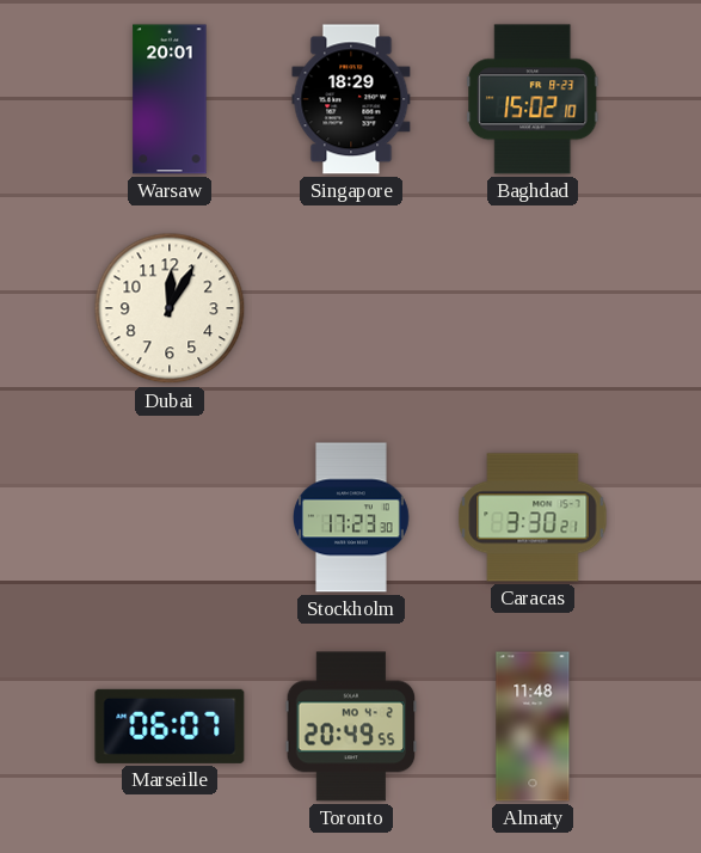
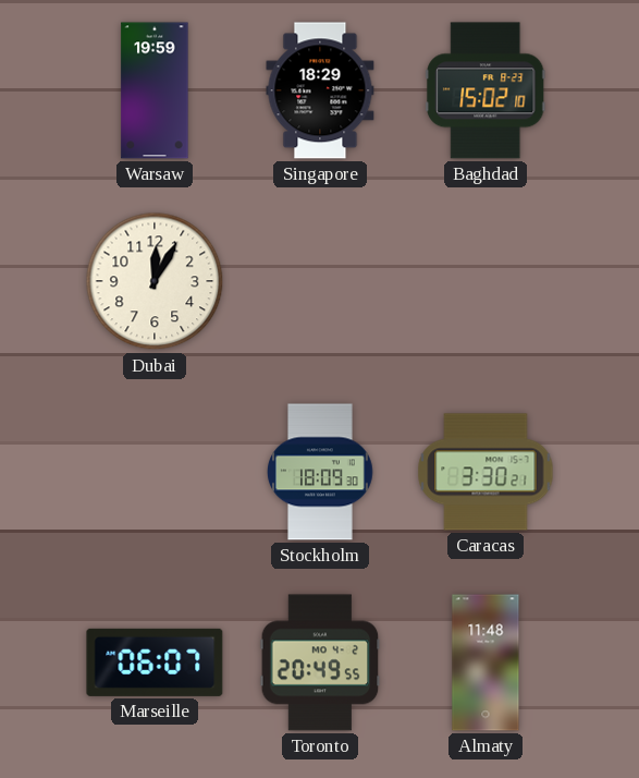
Warsaw: 20:01 -> 19:59 (155, 90)
Stockholm: 17:23 -> 18:09 (321, 472)
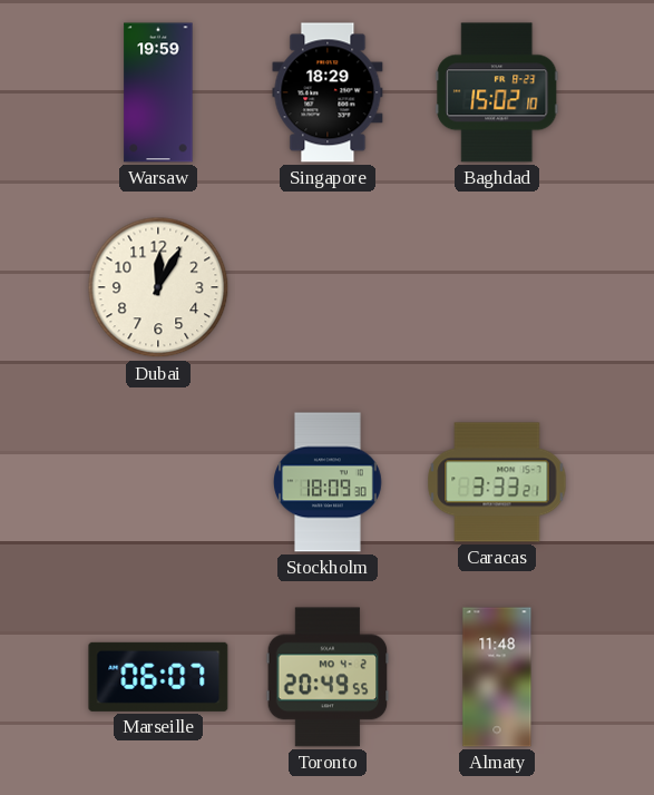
Caracas: 3:30 -> 3:33 (497, 482)
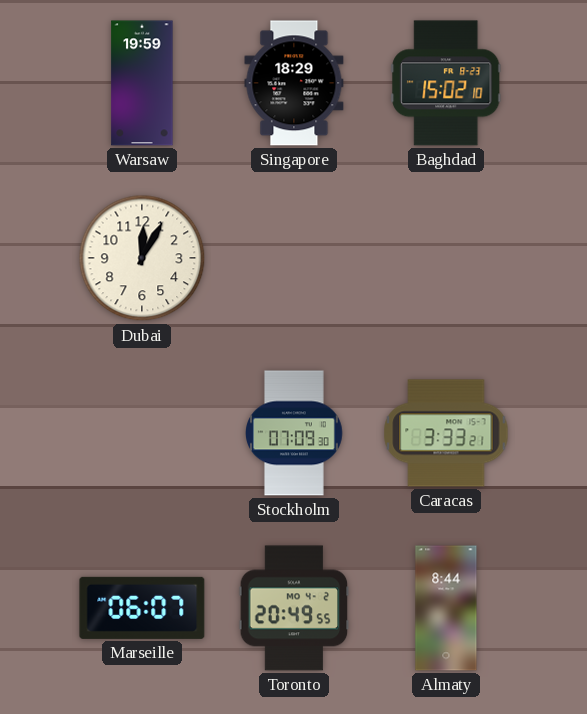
Stockholm: 18:09 -> 07:09 (295, 433)
Almaty: 11:48 -> 8:44 (446, 608)
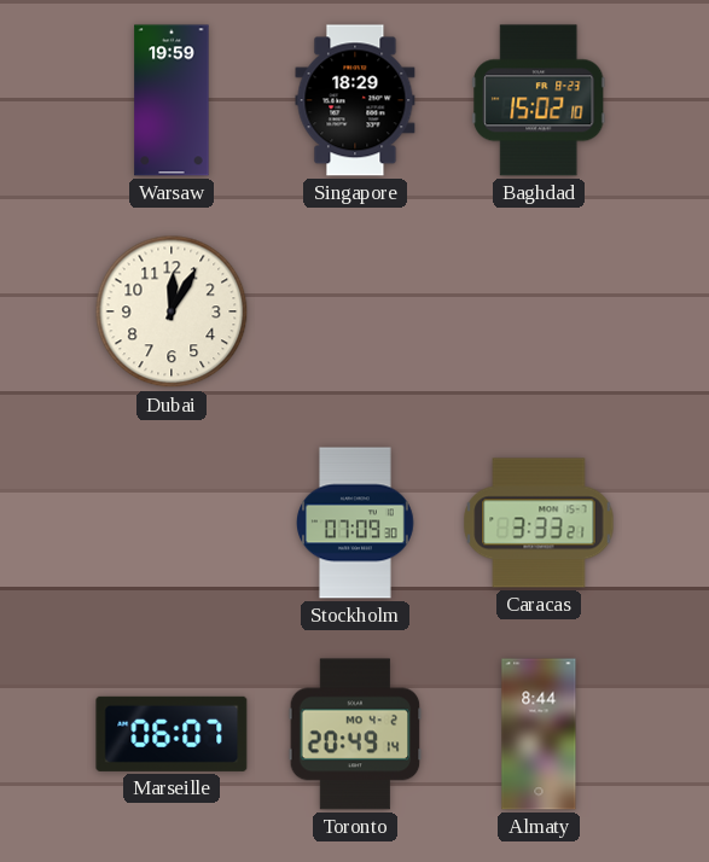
Toronto: 20:49:55 -> 20:49:14 (355, 734)
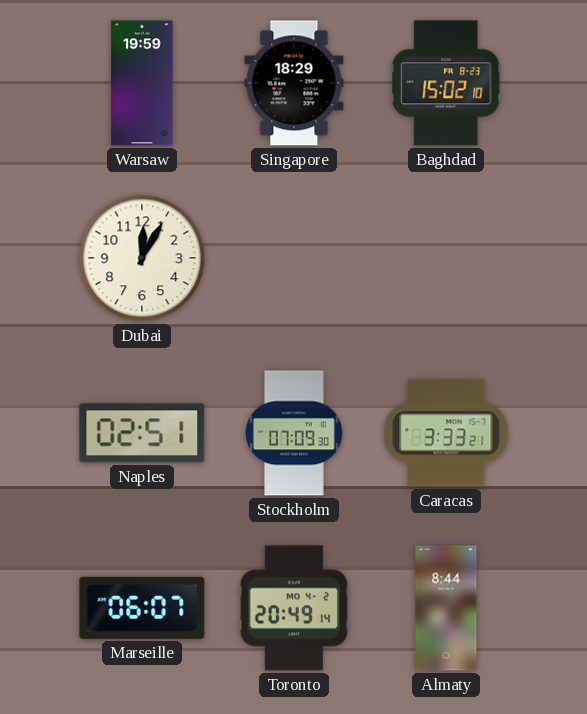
Naples: none -> 02:51 (142, 433)
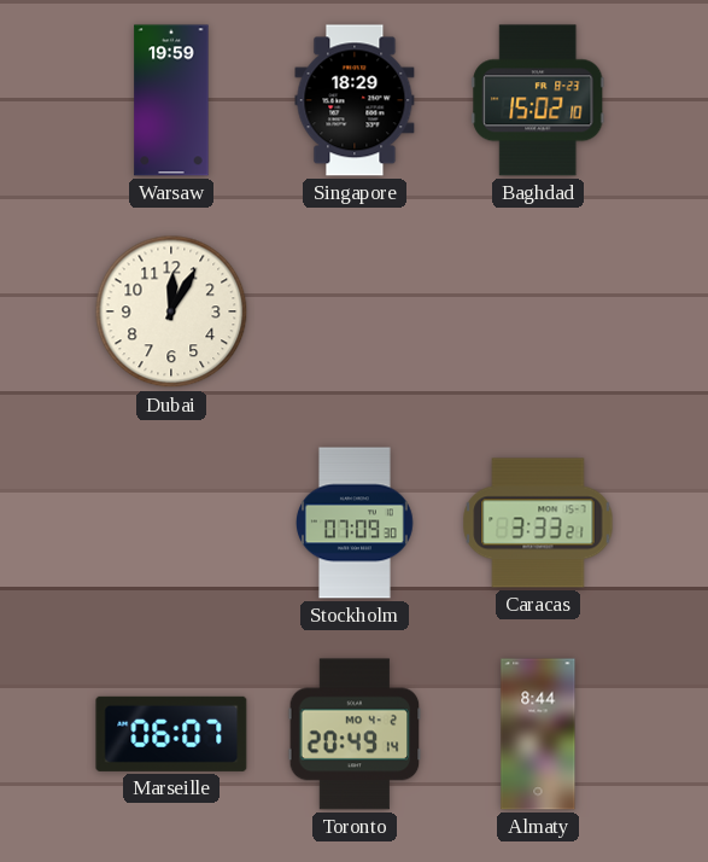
Naples: 02:51 -> none (142, 433)
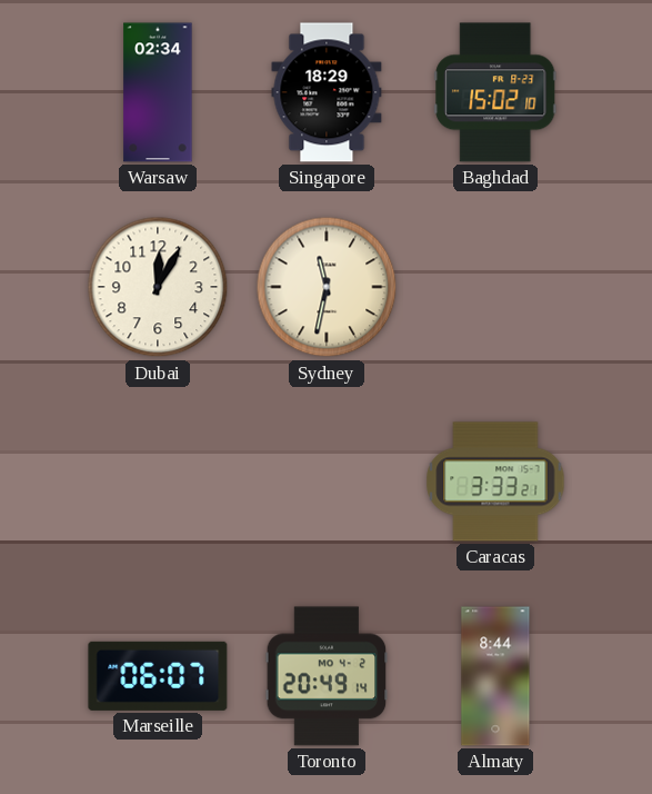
Warsaw: 19:59 -> 02:34 (158, 92)
Sydney: none -> 11:32 (327, 287)
Stockholm: 07:09 -> none (356, 523)
